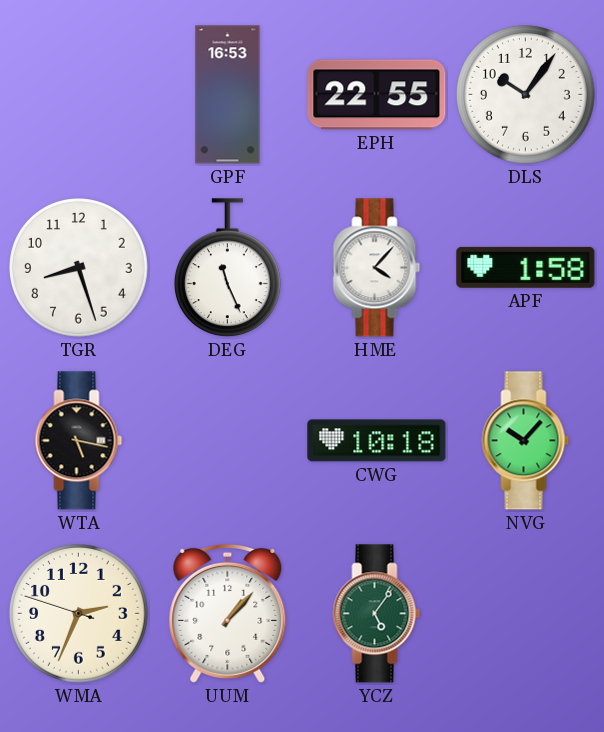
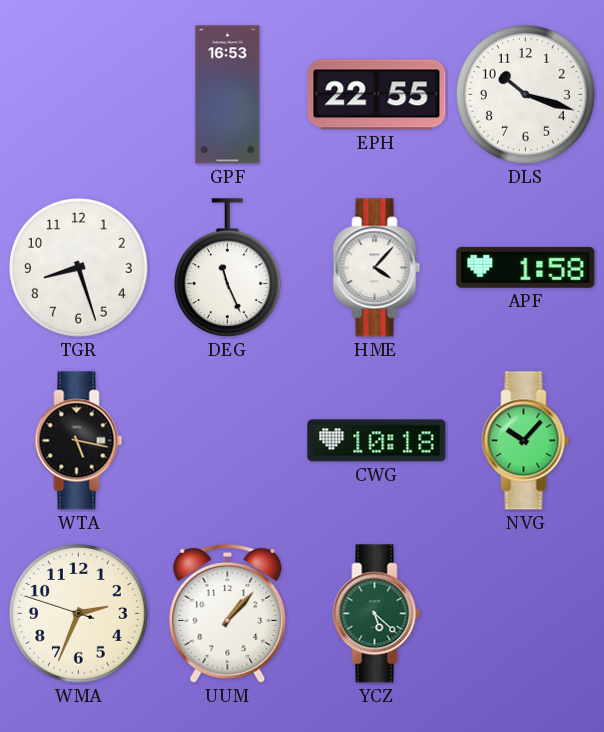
DLS: 10:06 -> 10:18 (526, 95)
YCZ: 5:06 -> 5:22 (377, 614)
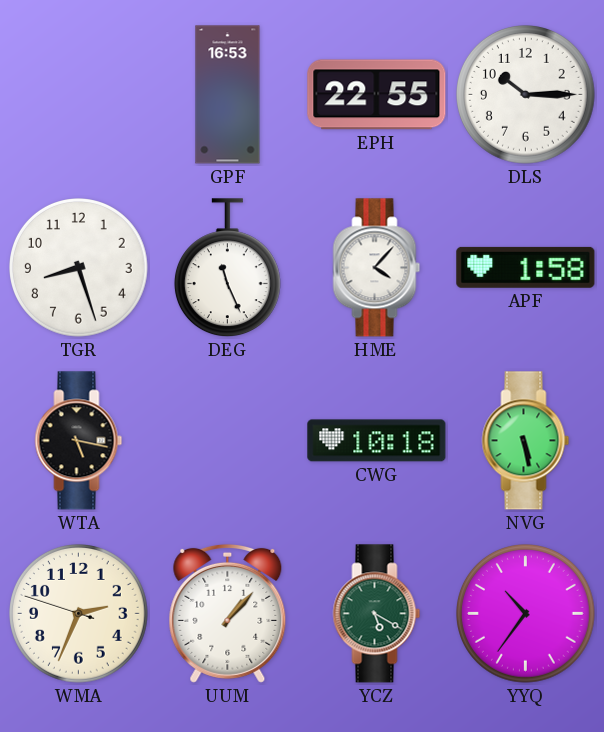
DLS: 10:18 -> 10:15 (526, 95)
NVG: 10:07 -> 5:28 (526, 441)
YCZ: 5:22 -> 5:20 (377, 614)
YYQ: none -> 10:36 (526, 614)
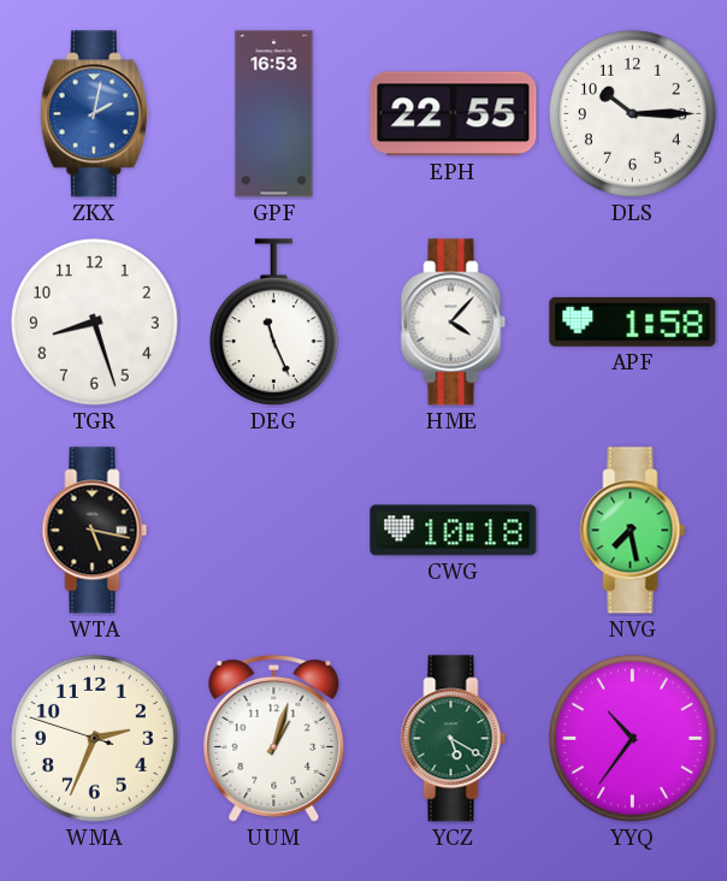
ZKX: none -> 2:02 (94, 114)
NVG: 5:28 -> 7:28 (633, 531)
UUM: 1:07 -> 1:03 (274, 738)
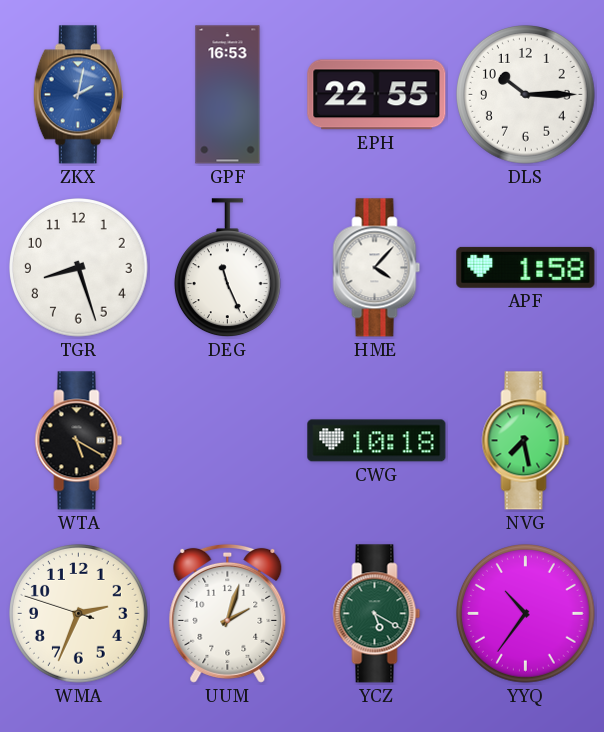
WTA: 5:17 -> 5:20 (79, 441)
UUM: 1:03 -> 2:03 (228, 613)
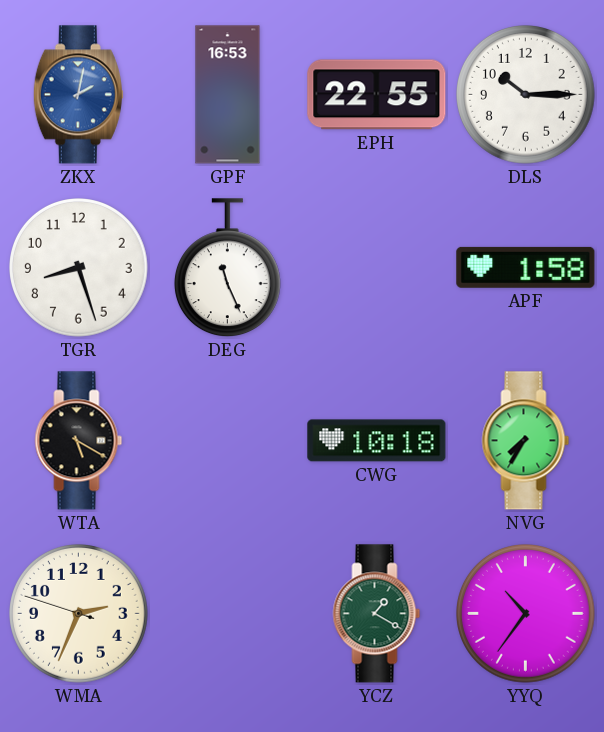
HME: 4:07 -> none (377, 268)
NVG: 7:28 -> 7:35 (526, 441)
UUM: 2:03 -> none (228, 613)
YCZ: 5:20 -> 1:20 (377, 614)
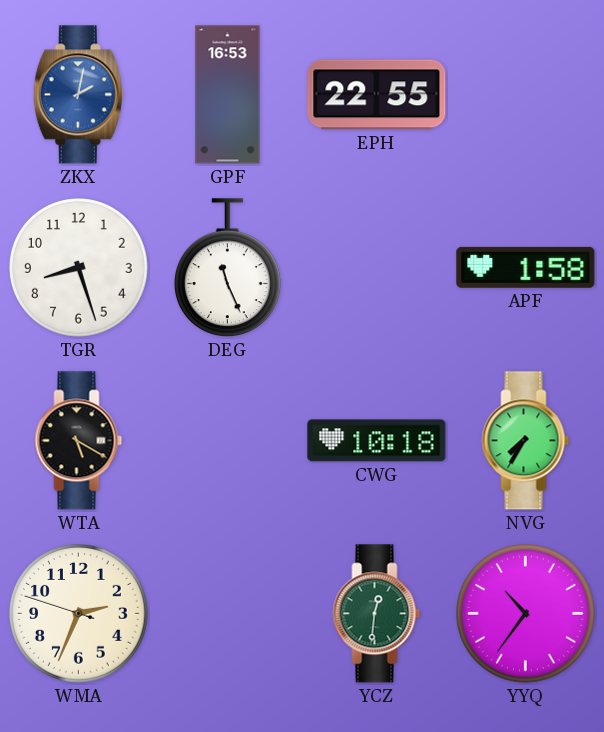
DLS: 10:15 -> none (526, 95)
YCZ: 1:20 -> 12:31 (377, 614)
